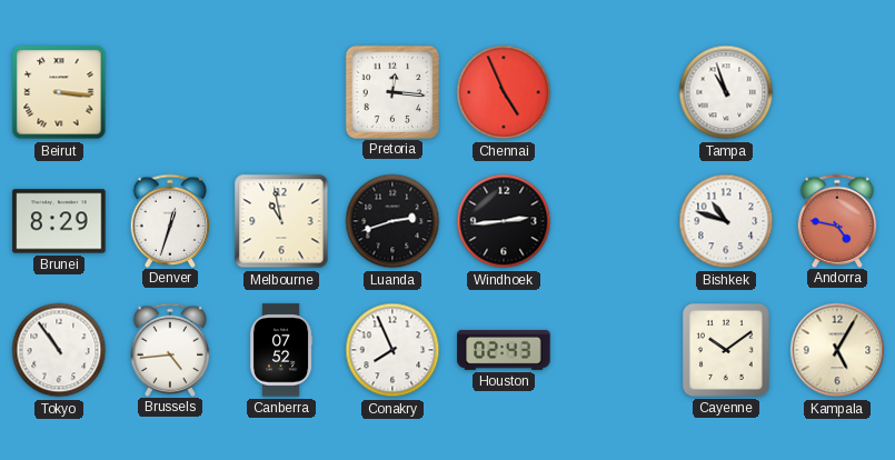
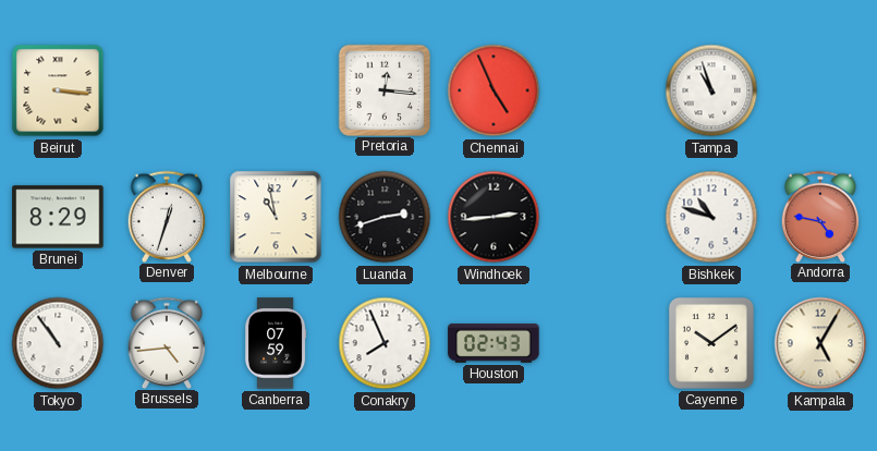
Canberra: 07:52 -> 07:59 (276, 343)
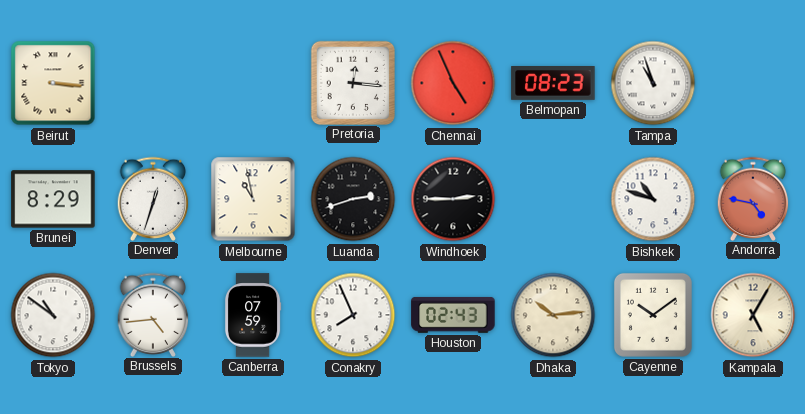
Belmopan: none -> 08:23 (553, 84)
Windhoek: 2:44 -> 2:45 (453, 199)
Tokyo: 10:54 -> 10:51 (53, 315)
Dhaka: none -> 10:14 (553, 315)
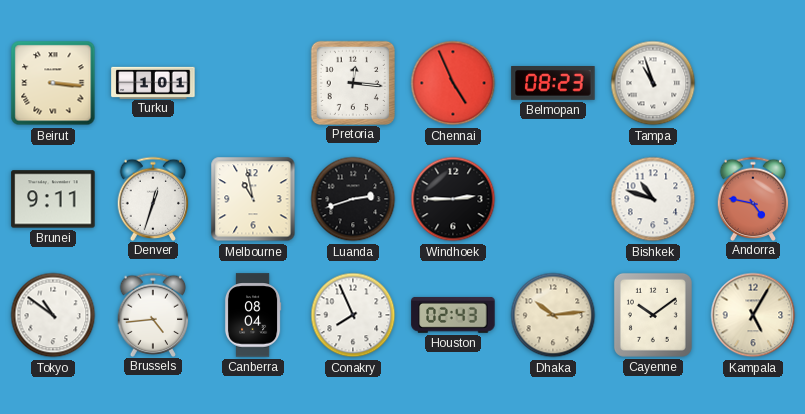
Turku: none -> 1:01 (153, 82)
Brunei: 8:29 -> 9:11 (53, 199)
Canberra: 07:59 -> 08:04 (253, 315)
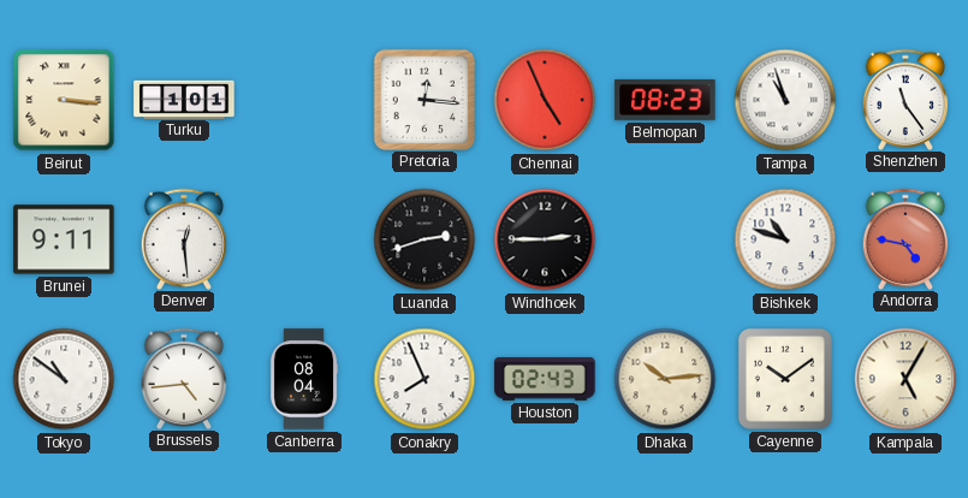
Shenzhen: none -> 11:24 (905, 99)
Denver: 12:33 -> 12:29 (184, 238)
Melbourne: 10:58 -> none (253, 199)
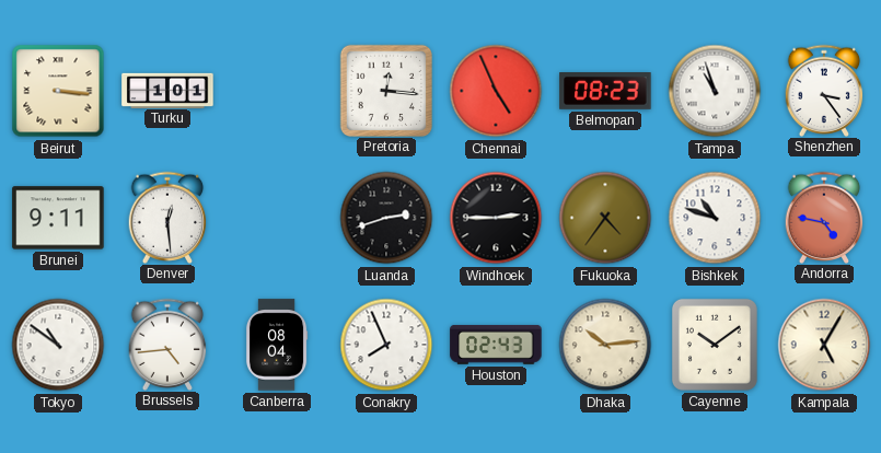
Shenzhen: 11:24 -> 3:24 (824, 90)
Fukuoka: none -> 4:36 (605, 218)
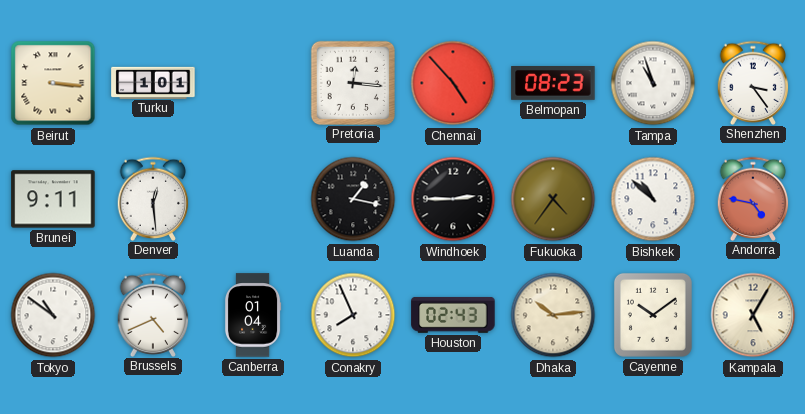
Chennai: 4:56 -> 4:53 (453, 83)
Luanda: 2:42 -> 1:17 (353, 199)
Bishkek: 10:48 -> 10:52 (653, 199)
Brussels: 4:44 -> 4:41 (153, 314)
Canberra: 08:04 -> 01:04 (253, 315)
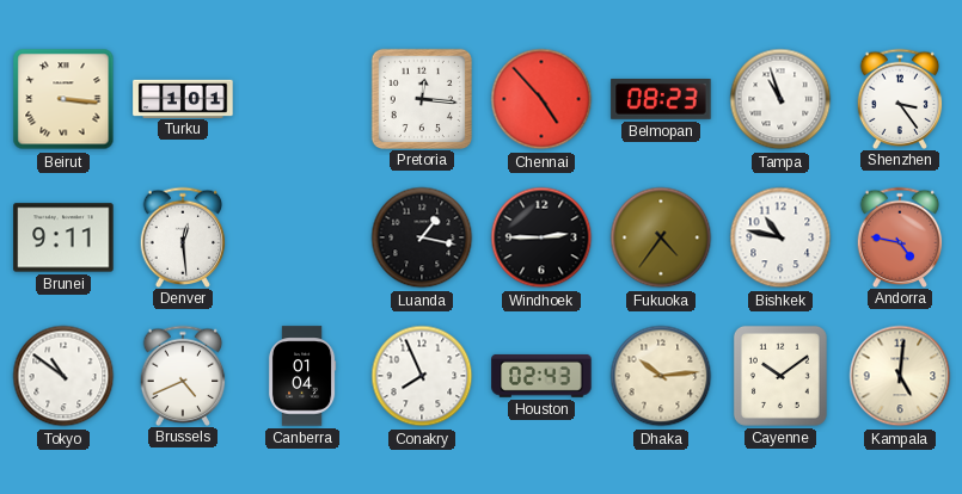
Bishkek: 10:52 -> 10:47 (780, 237)
Kampala: 5:05 -> 5:01 (900, 376)
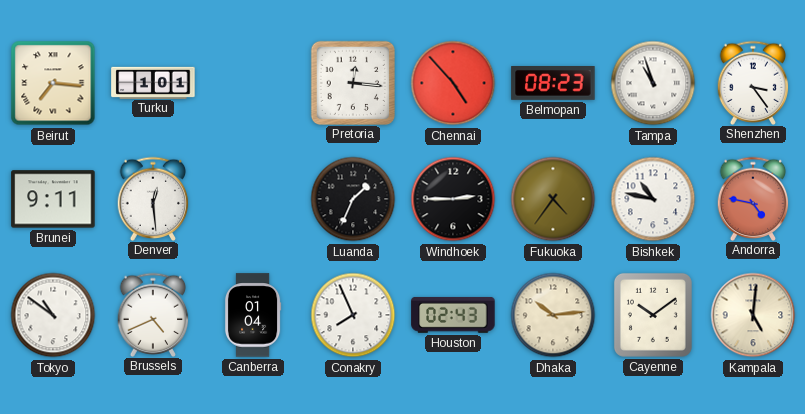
Beirut: 3:16 -> 7:16 (53, 83)
Luanda: 1:17 -> 1:34 (353, 199)
